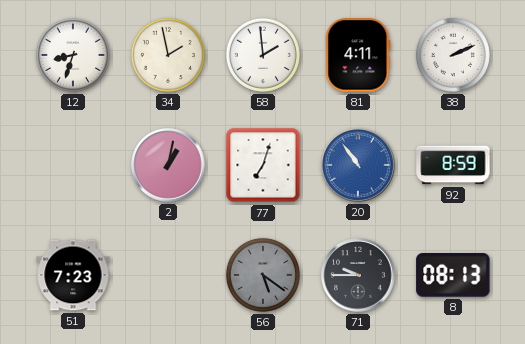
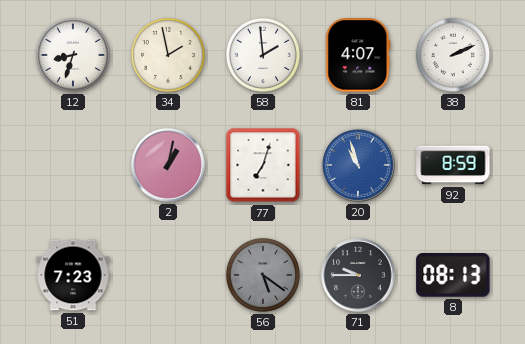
81: 4:11 -> 4:07 (358, 55)
20: 10:54 -> 10:57 (358, 165)
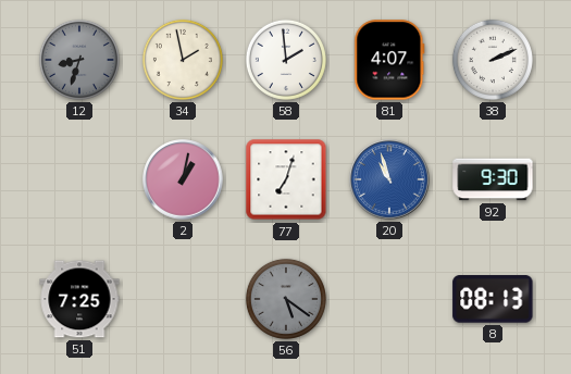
12 dial: white -> grey (79, 60)
92: 8:59 -> 9:30 (493, 179)
51: 7:23 -> 7:25 (79, 299)
71: 9:45 -> none (358, 275)
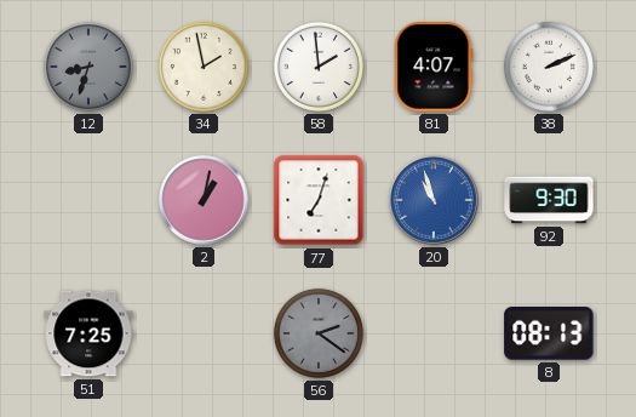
56: 5:21 -> 2:21 (319, 333)
